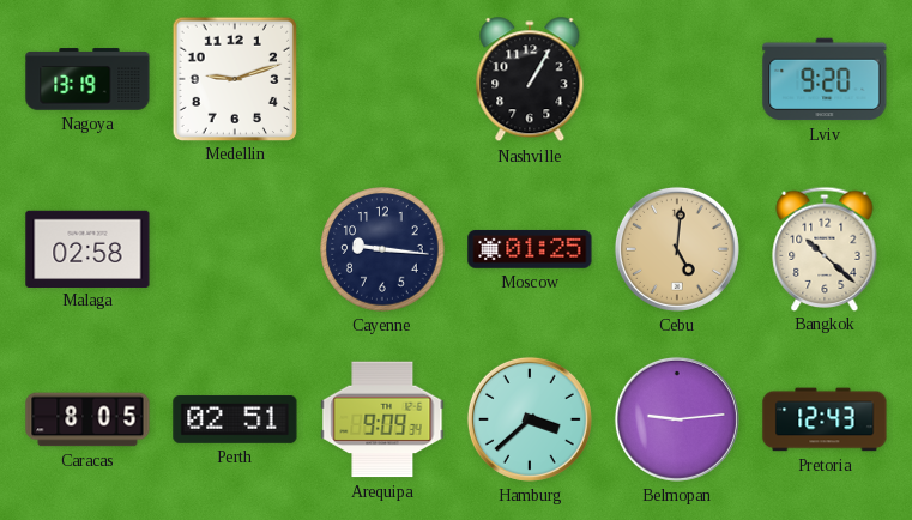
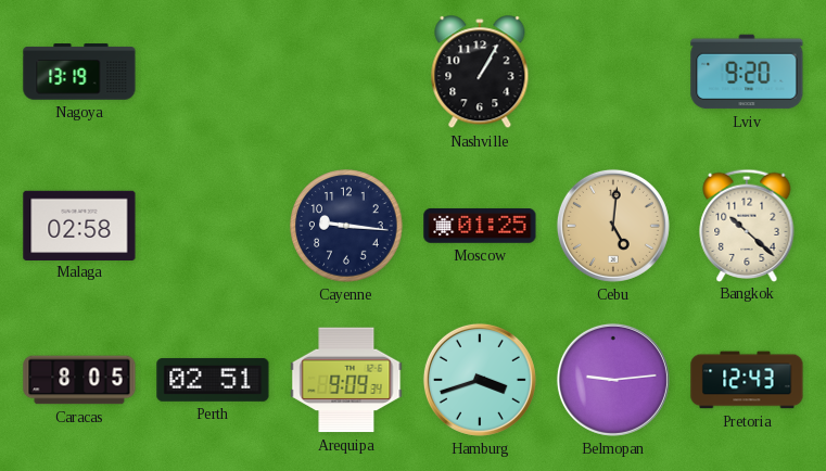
Medellin: 9:12 -> none (234, 78)
Hamburg: 3:38 -> 3:42 (480, 380)
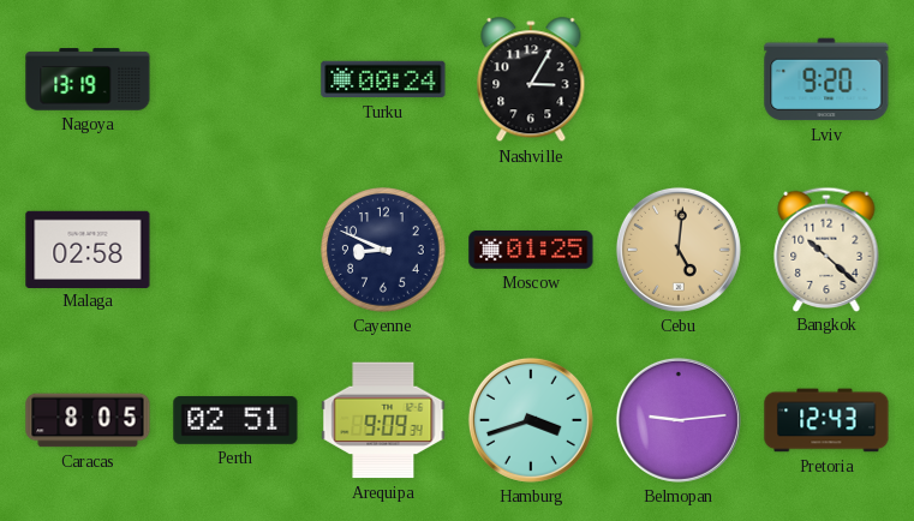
Turku: none -> 00:24 (383, 79)
Nashville: 1:05 -> 3:05 (531, 80)
Cayenne: 9:16 -> 8:49 (383, 250)
